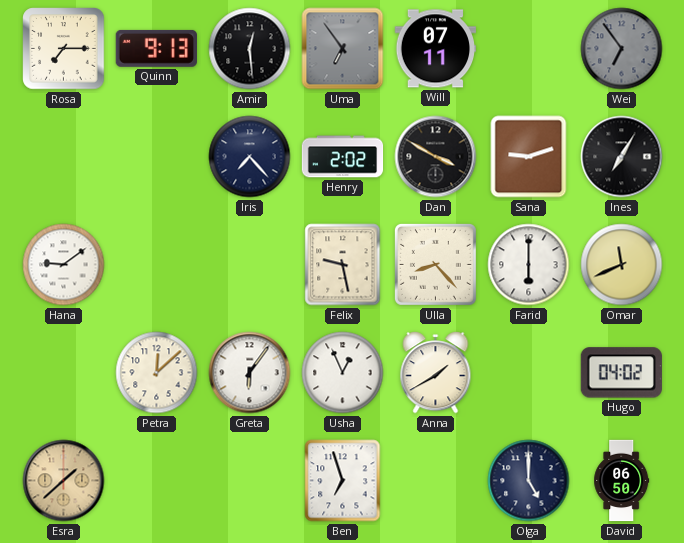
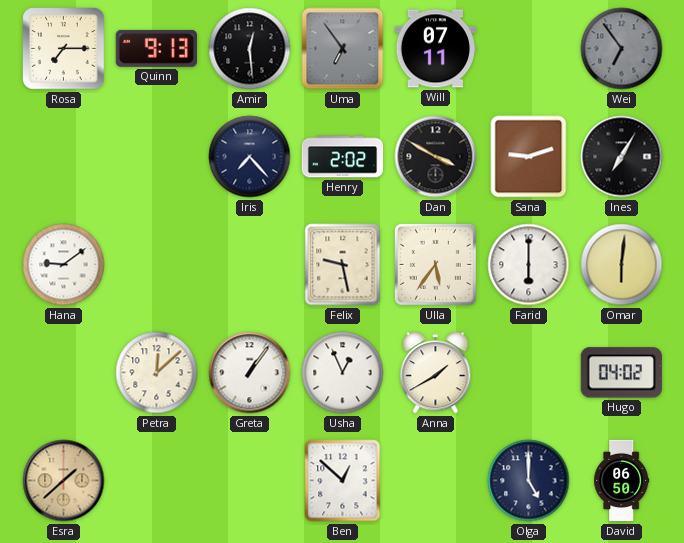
Ulla: 8:23 -> 5:36 (435, 264)
Omar: 11:41 -> 6:01 (622, 265)
Greta: 6:06 -> 1:06 (250, 373)
Ben: 6:57 -> 12:52 (343, 481)
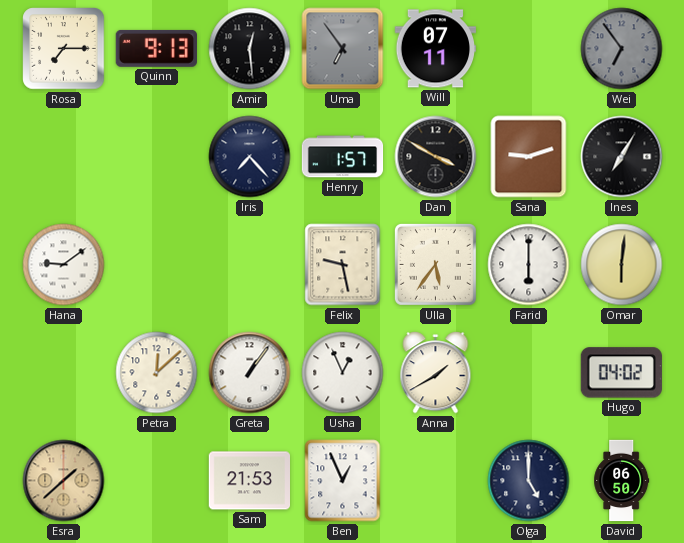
Henry: 2:02 -> 1:57 (343, 157)
Sam: none -> 21:53 (250, 481)
Ben: 12:52 -> 12:56 (343, 481)
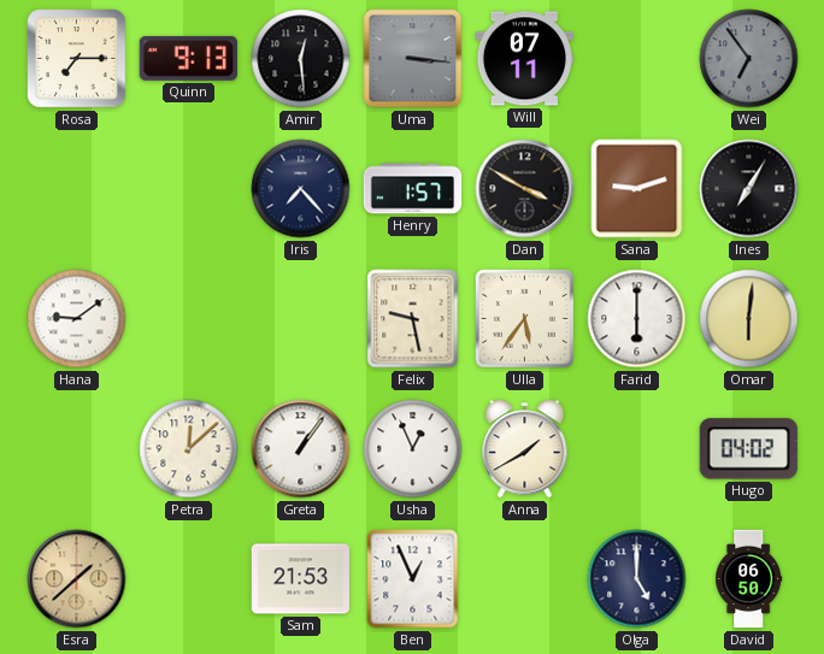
Uma: 6:54 -> 3:16 (413, 59)
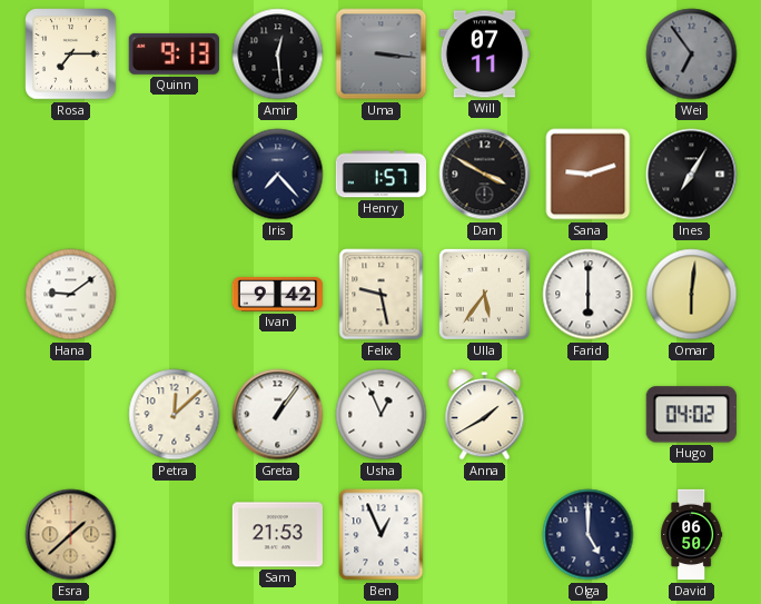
Ivan: none -> 9:42 (278, 295)
